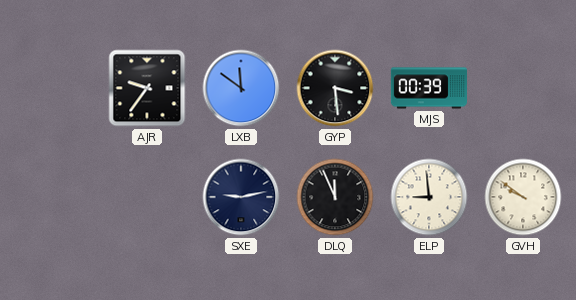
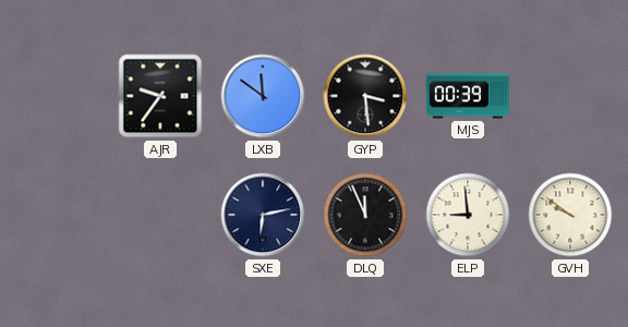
SXE: 9:13 -> 6:13 (263, 215)
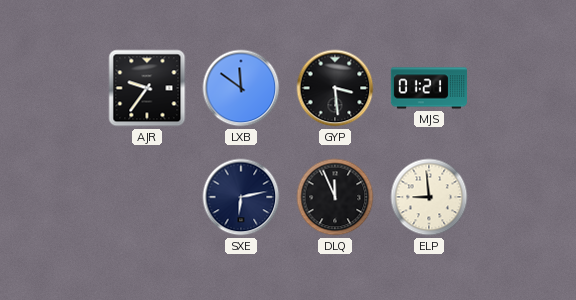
MJS: 00:39 -> 01:21 (429, 88)
GVH: 9:51 -> none (570, 215)
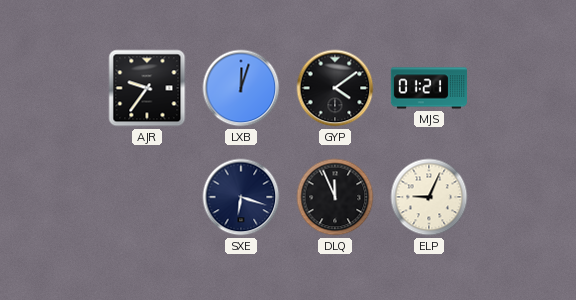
LXB: 11:51 -> 12:03 (241, 88)
GYP: 3:29 -> 4:09 (335, 88)
SXE: 6:13 -> 6:18 (241, 197)
ELP: 8:59 -> 9:04 (429, 197)
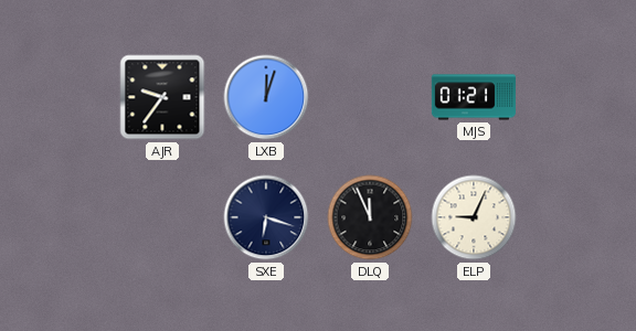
GYP: 4:09 -> none (335, 88)
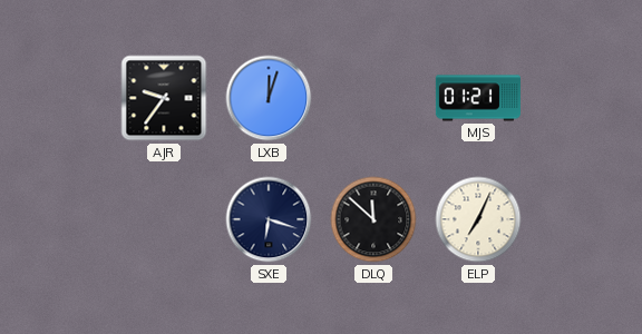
DLQ: 11:56 -> 11:52 (373, 219)
ELP: 9:04 -> 7:04 (478, 219)
